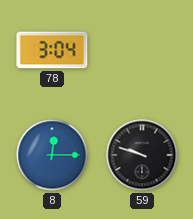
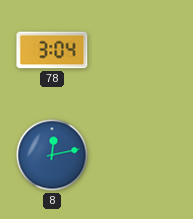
8: 12:15 -> 12:13 (52, 155)
59: 9:48 -> none (142, 155)
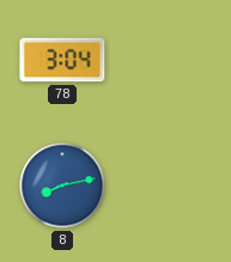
8: 12:13 -> 8:13 (62, 185)
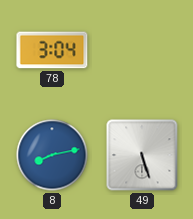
49: none -> 5:27 (142, 155)
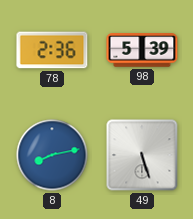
78: 3:04 -> 2:36 (52, 50)
98: none -> 5:39 (142, 50)
